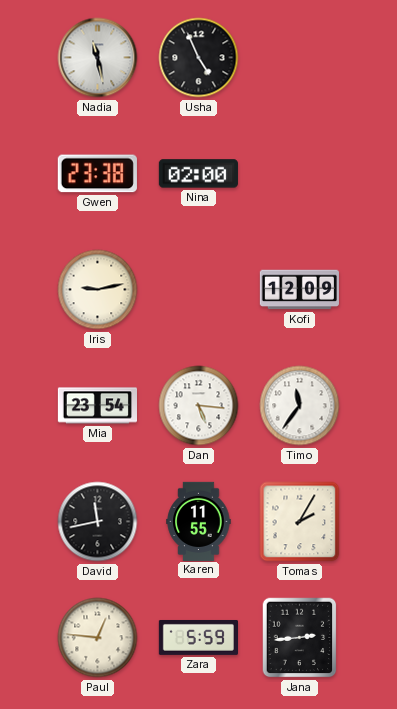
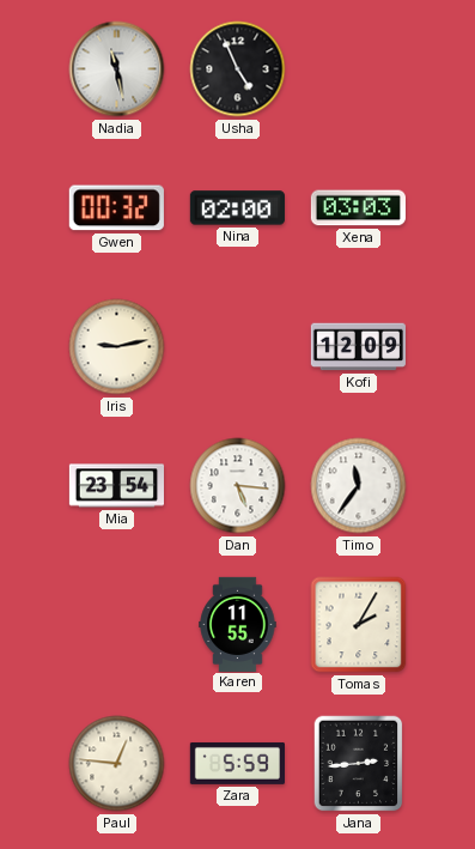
Gwen: 23:38 -> 00:32 (116, 208)
Xena: none -> 03:03 (358, 208)
David: 11:43 -> none (98, 522)
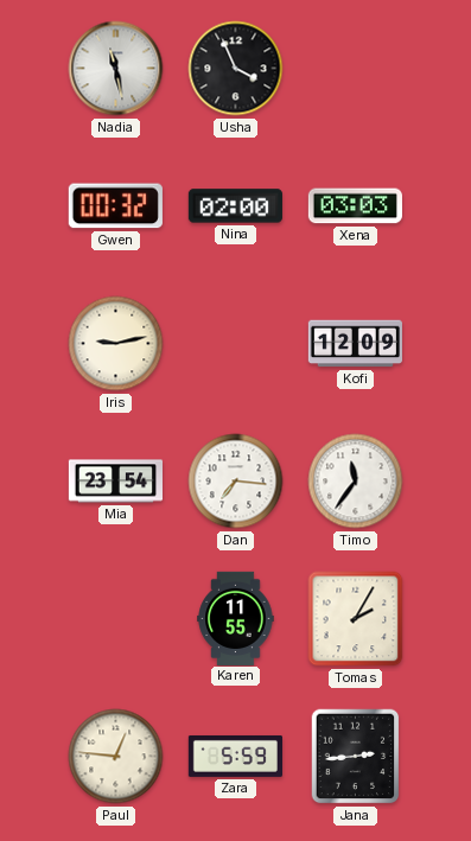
Usha: 4:56 -> 3:56 (236, 69)
Dan: 5:16 -> 7:16 (236, 482)
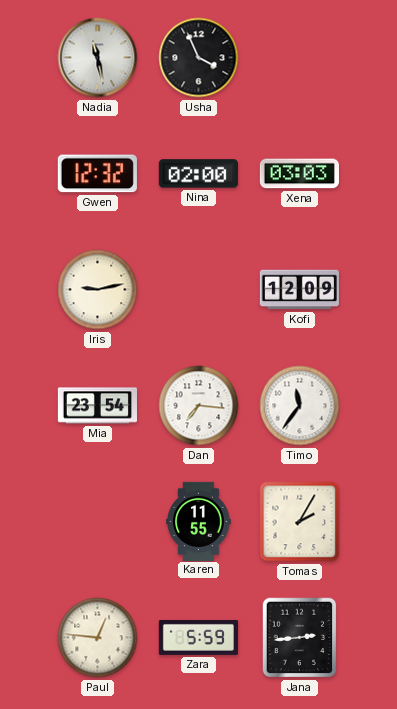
Gwen: 00:32 -> 12:32 (97, 174)
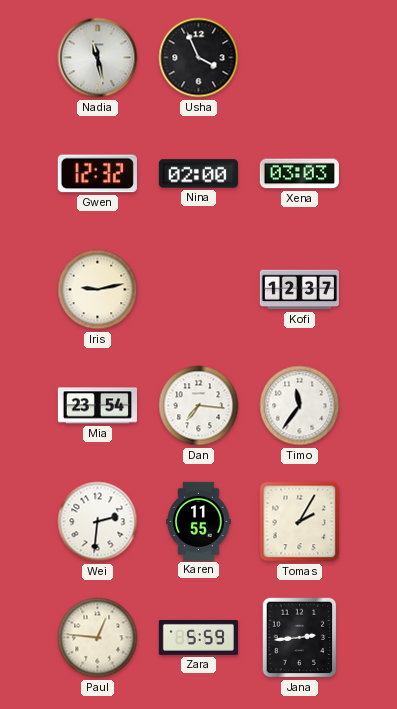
Kofi: 12:09 -> 12:37 (299, 290)
Wei: none -> 2:31 (98, 522)
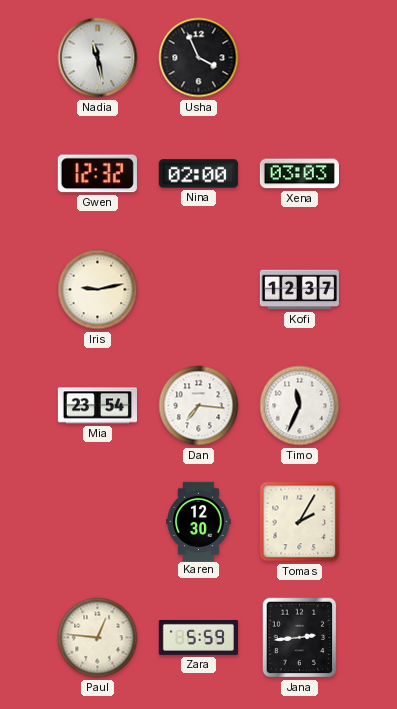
Timo: 11:36 -> 11:34 (300, 406)
Wei: 2:31 -> none (98, 522)
Karen: 11:55 -> 12:30 (199, 521)
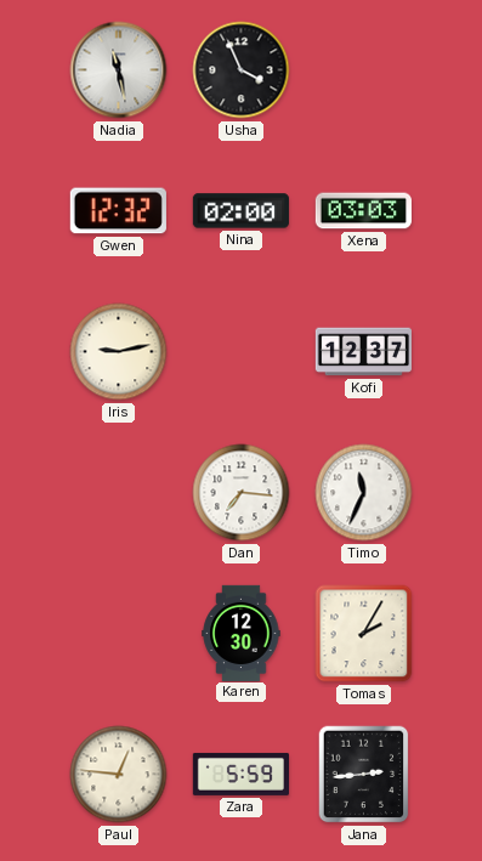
Mia: 23:54 -> none (97, 406)
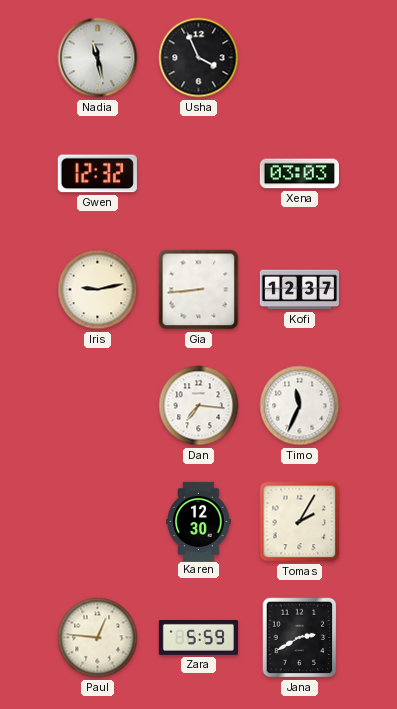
Nina: 02:00 -> none (240, 211)
Gia: none -> 8:44 (199, 290)
Jana: 2:44 -> 2:40 (300, 638)
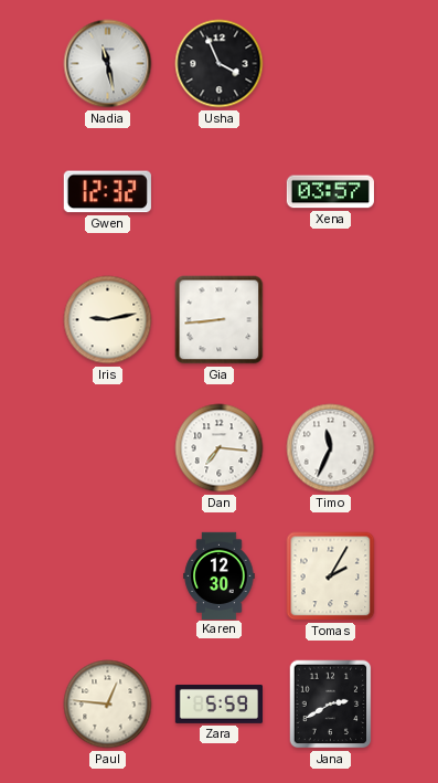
Xena: 03:03 -> 03:57 (330, 192)
Kofi: 12:37 -> none (299, 290)
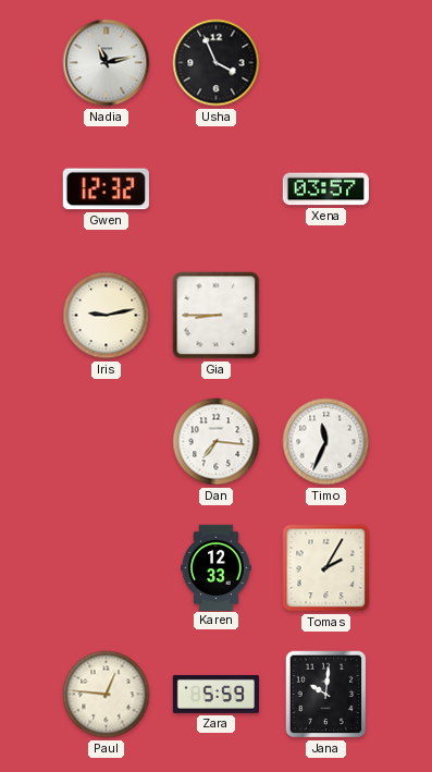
Nadia: 11:28 -> 11:13 (107, 63)
Gia: 8:44 -> 8:45 (217, 316)
Karen: 12:30 -> 12:33 (217, 567)
Jana: 2:40 -> 10:01 (326, 695)
